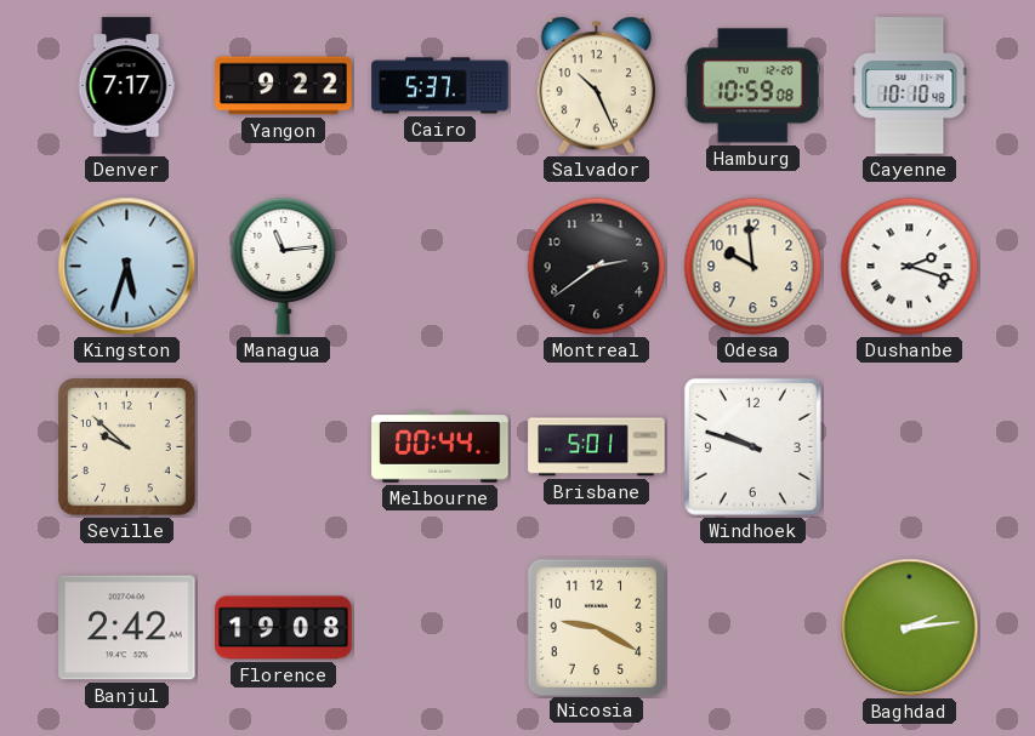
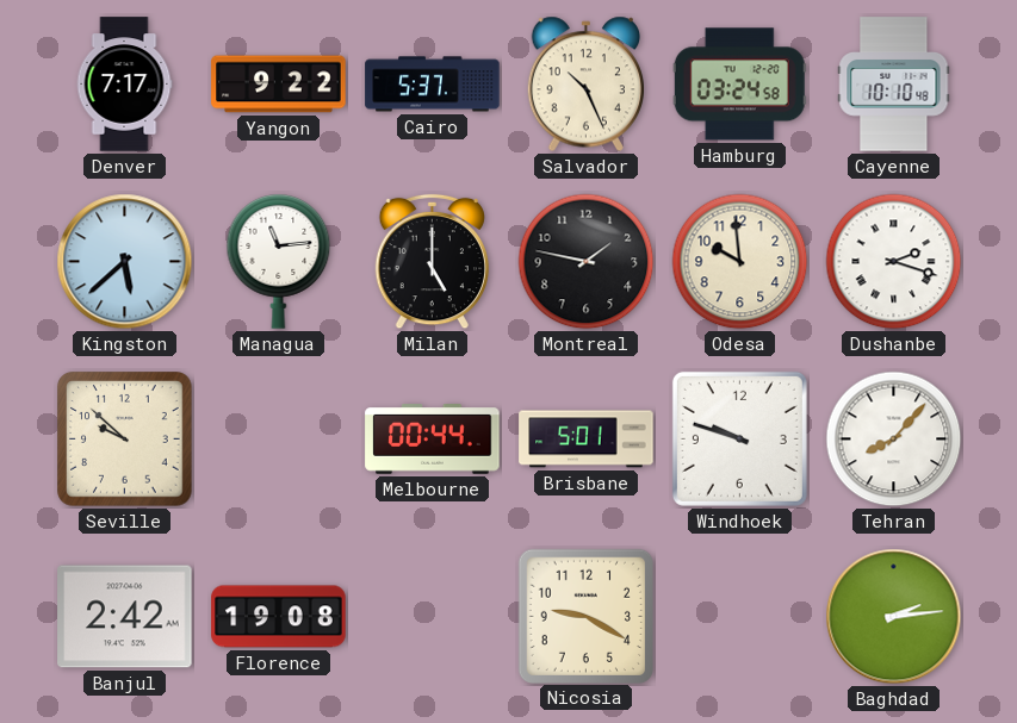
Hamburg: 10:59 -> 03:24 (739, 85)
Kingston: 5:33 -> 5:38 (125, 262)
Milan: none -> 5:00 (432, 262)
Montreal: 2:39 -> 1:47 (587, 262)
Tehran: none -> 8:07 (894, 440)
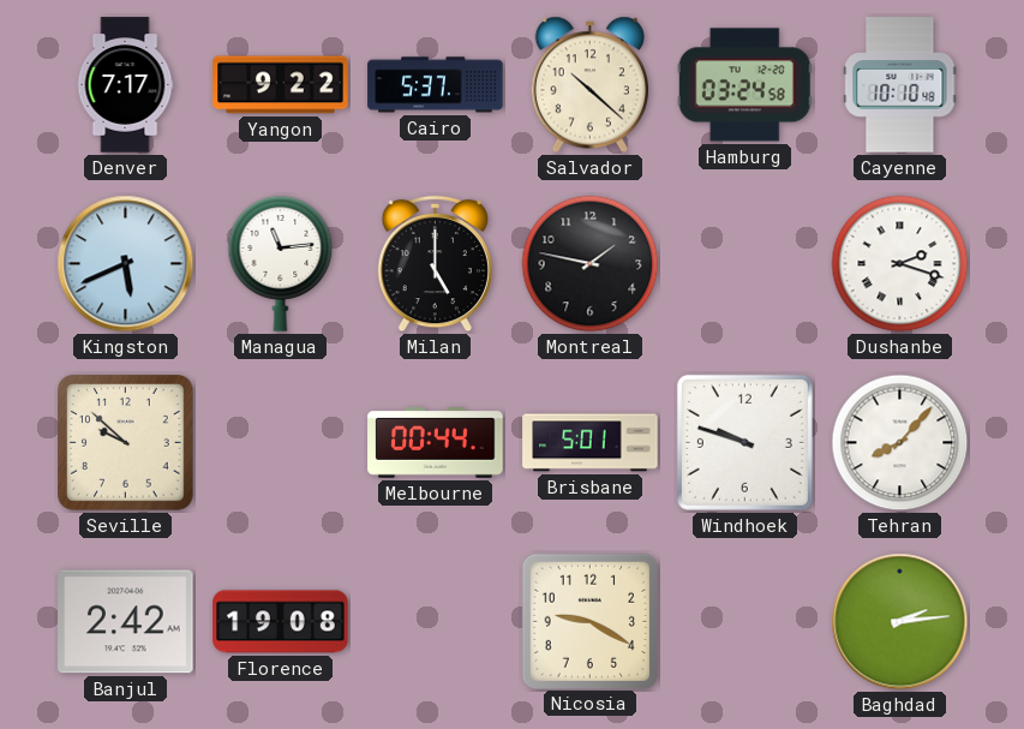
Salvador: 10:26 -> 10:22 (589, 85)
Kingston: 5:38 -> 5:41 (126, 264)
Odesa: 9:59 -> none (740, 262)
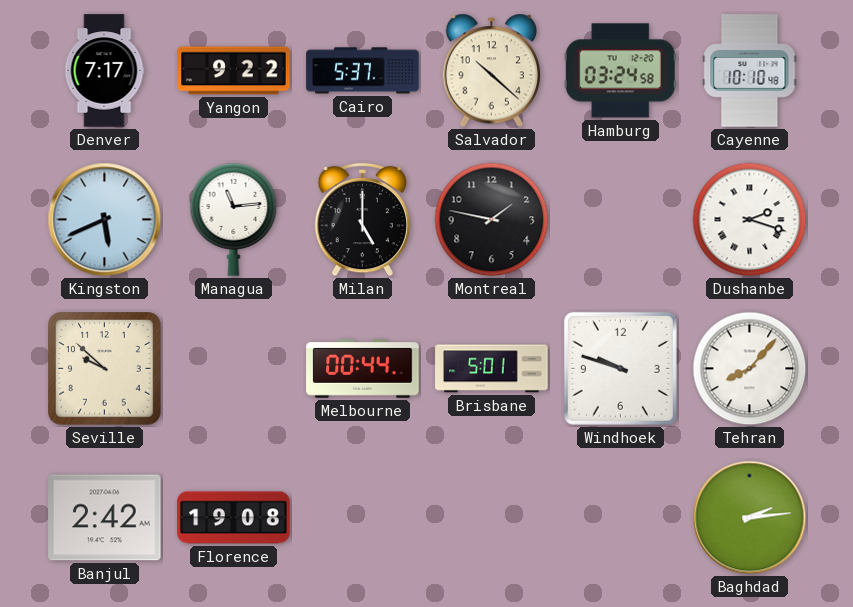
Nicosia: 9:20 -> none (589, 621)
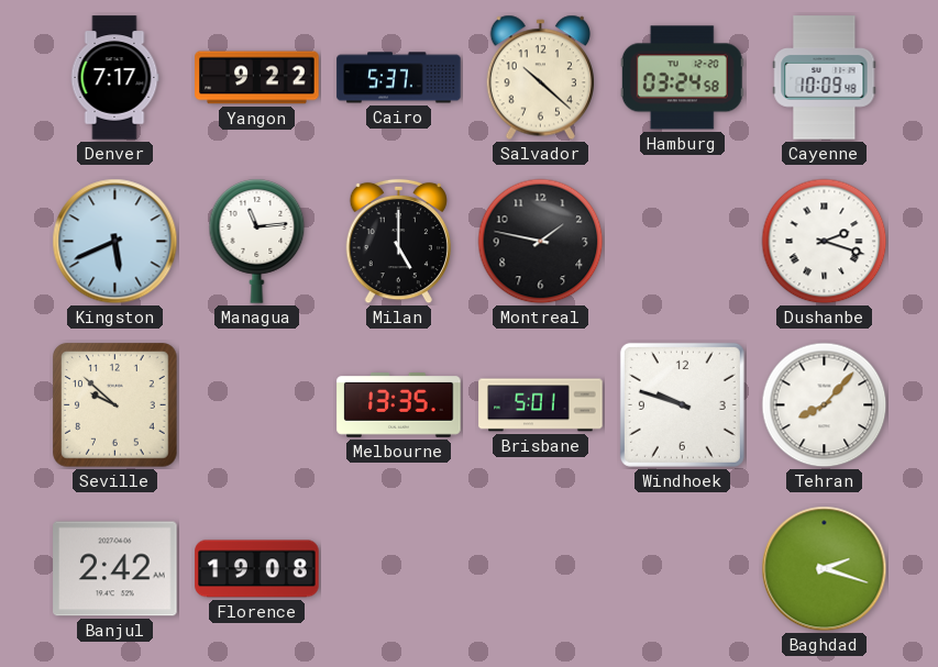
Cayenne: 10:10 -> 10:09 (825, 78)
Melbourne: 00:44 -> 13:35 (399, 405)
Baghdad: 2:14 -> 2:18 (825, 569)
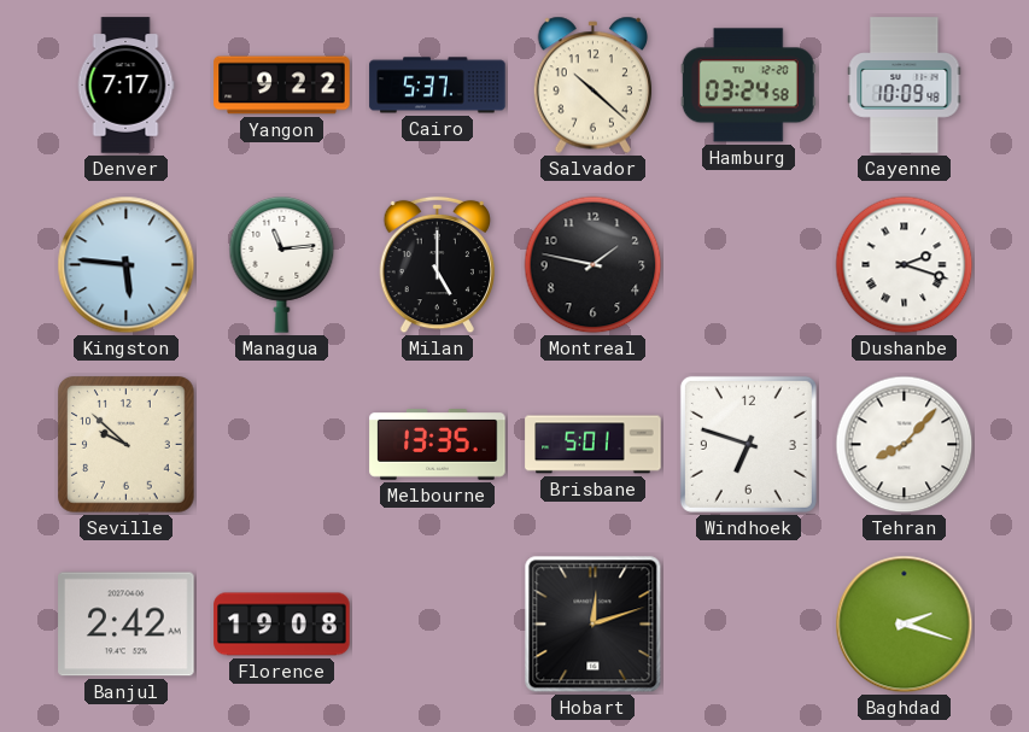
Kingston: 5:41 -> 5:46 (127, 265)
Windhoek: 9:48 -> 6:48 (748, 444)
Hobart: none -> 12:12 (594, 625)
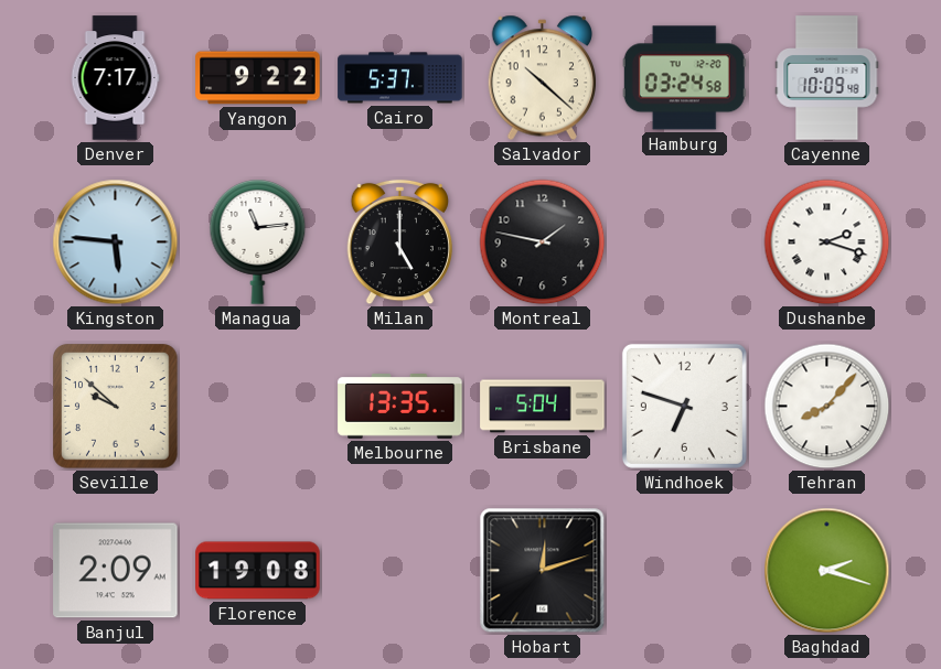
Brisbane: 5:01 -> 5:04 (543, 407)
Banjul: 2:42 -> 2:09 (116, 571)
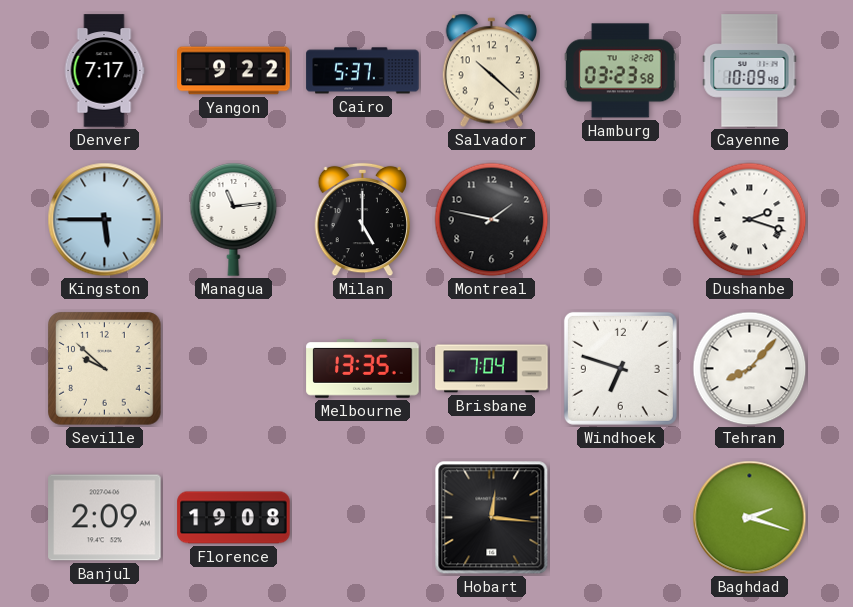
Hamburg: 03:24 -> 03:23 (620, 71)
Kingston: 5:46 -> 5:45 (105, 220)
Brisbane: 5:04 -> 7:04 (492, 369)
Hobart: 12:12 -> 12:16 (492, 518)
